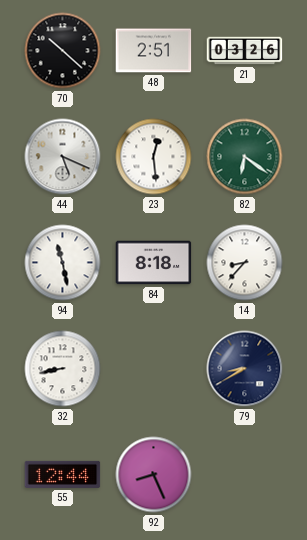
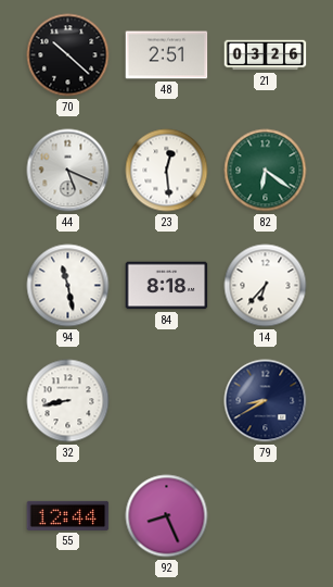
14: 8:37 -> 6:37 (266, 286)
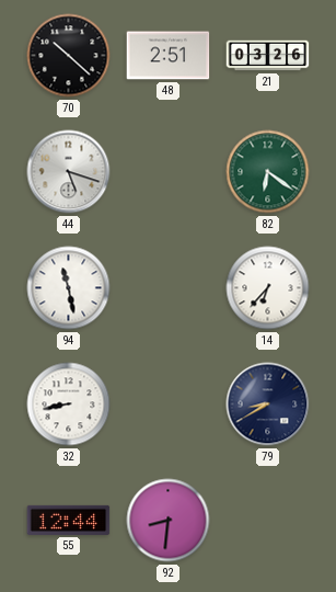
44: 5:19 -> 5:18 (69, 172)
23: 12:29 -> none (167, 171)
84: 8:18 -> none (167, 286)
92: 8:26 -> 8:31 (169, 521)
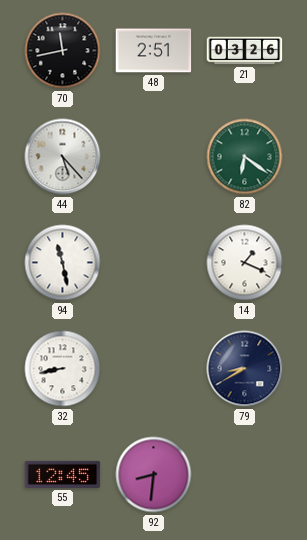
70: 10:22 -> 11:43 (63, 51)
44: 5:18 -> 5:23 (63, 157)
14: 6:37 -> 1:19 (245, 263)
55: 12:44 -> 12:45 (63, 474)
